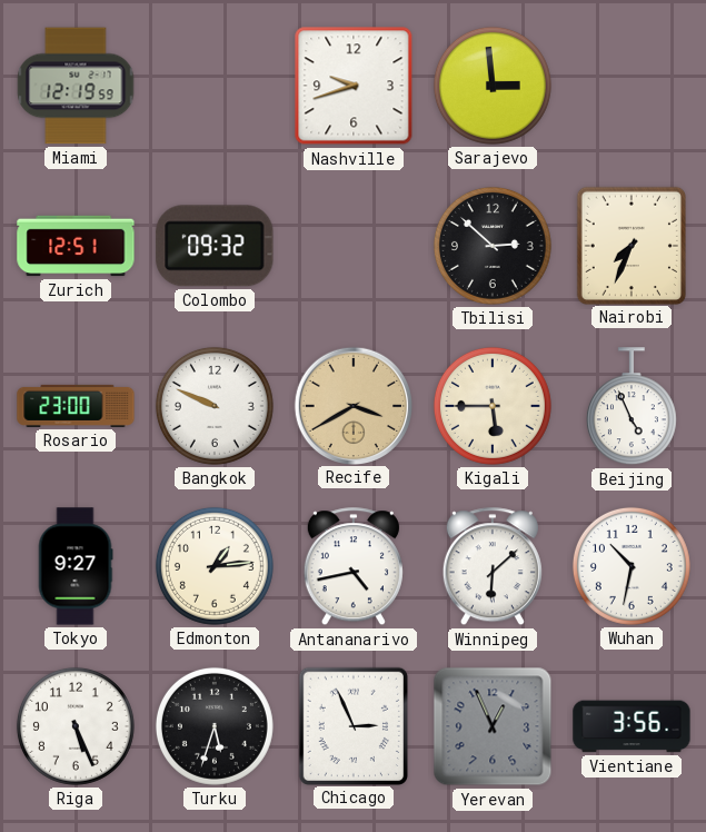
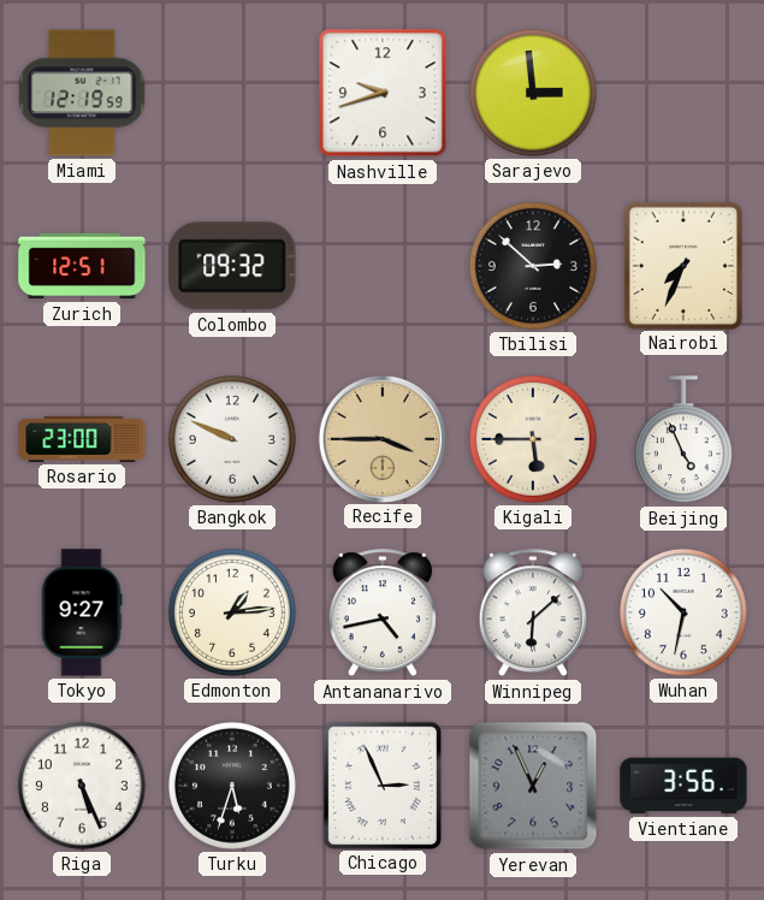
Recife: 3:40 -> 3:45 (381, 438)
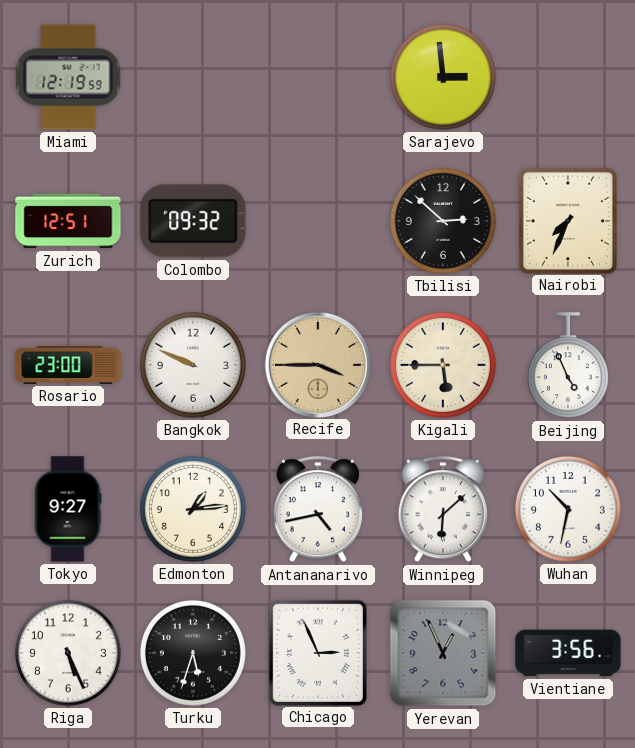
Nashville: 9:42 -> none (383, 93)
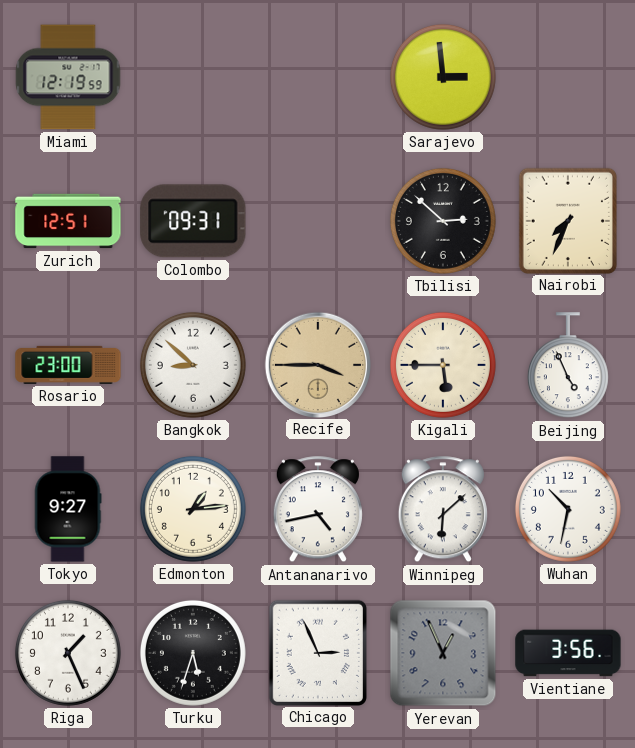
Colombo: 09:32 -> 09:31 (193, 221)
Bangkok: 9:49 -> 8:52 (193, 365)
Riga: 5:26 -> 1:26 (68, 653)
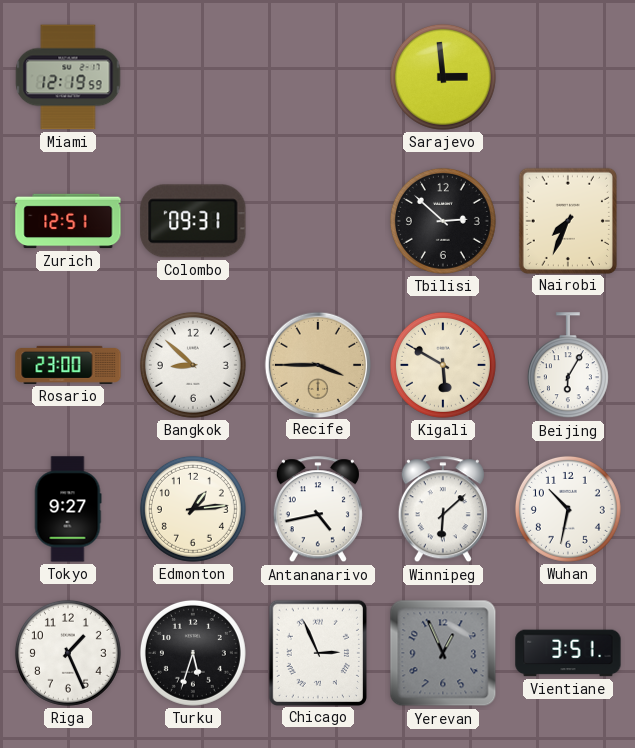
Kigali: 5:45 -> 5:50 (443, 365)
Beijing: 4:56 -> 6:05 (568, 366)
Vientiane: 3:56 -> 3:51 (568, 653)
